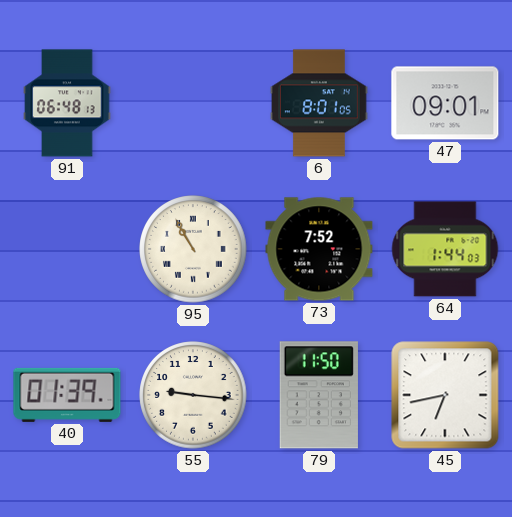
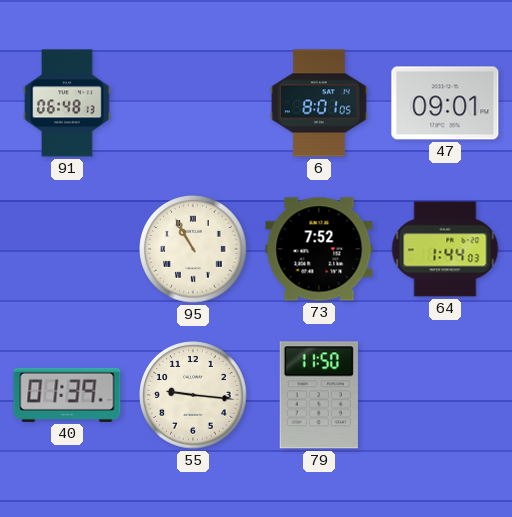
45: 6:43 -> none (445, 395)
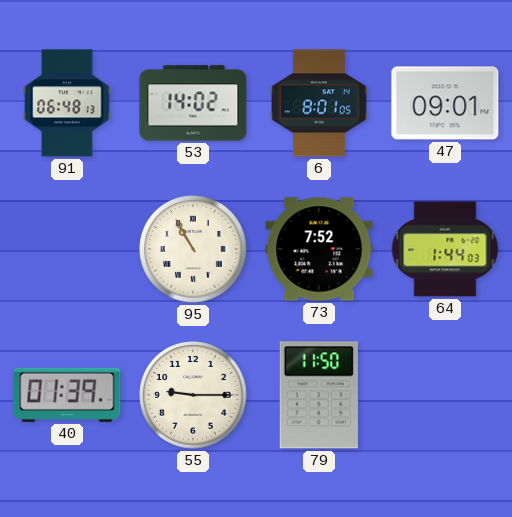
53: none -> 14:02 (193, 103)
55: 9:16 -> 9:15 (193, 395)
